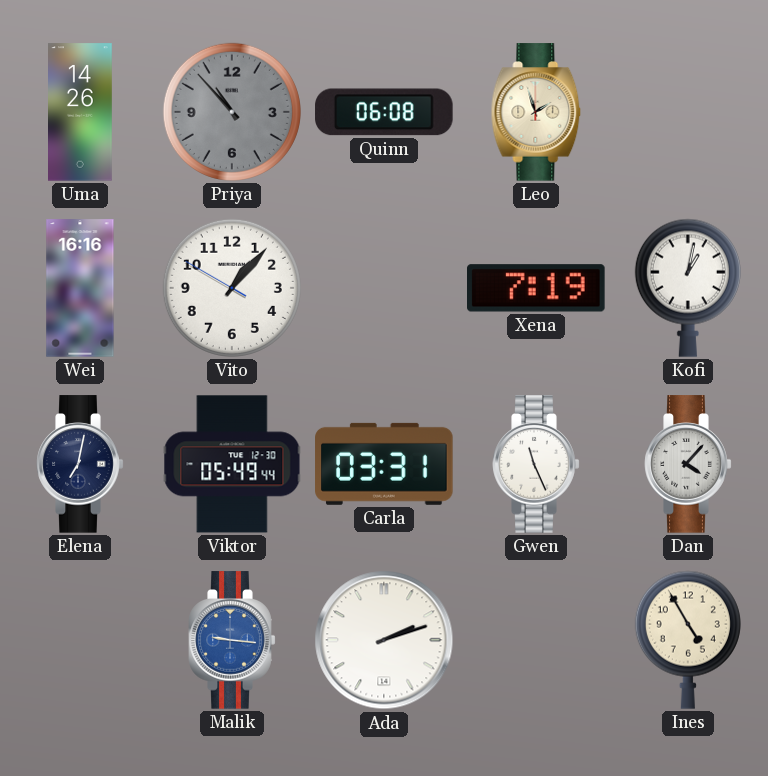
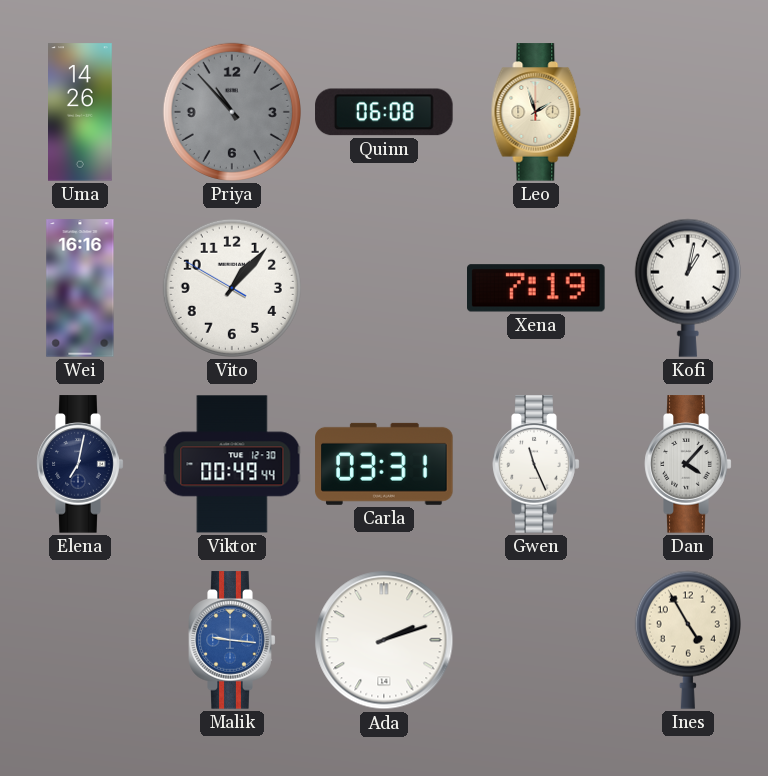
Viktor: 05:49 -> 00:49 (232, 464)
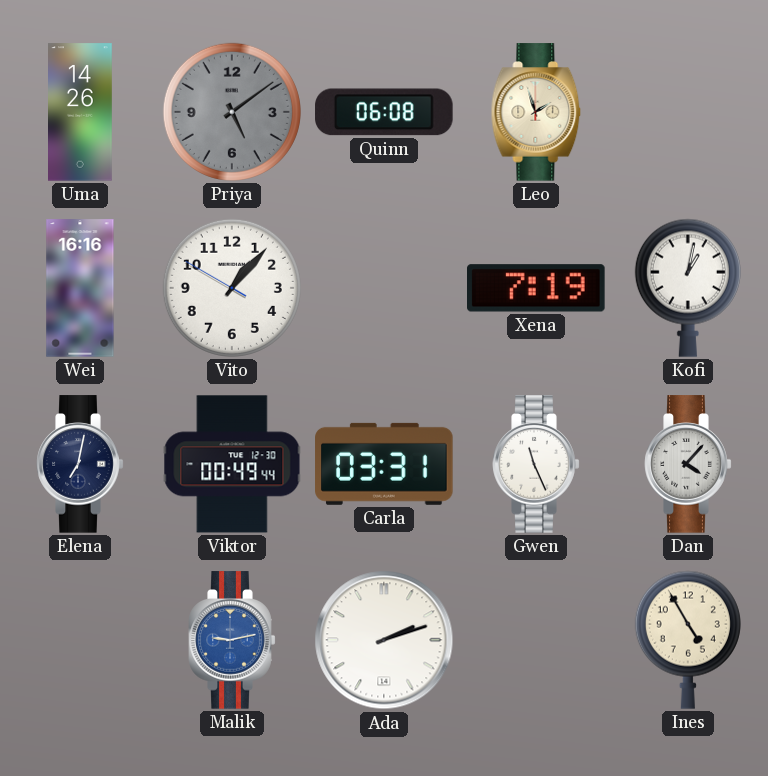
Priya: 10:53 -> 5:09 (232, 112)
Malik: 9:16 -> 9:13 (232, 640)
